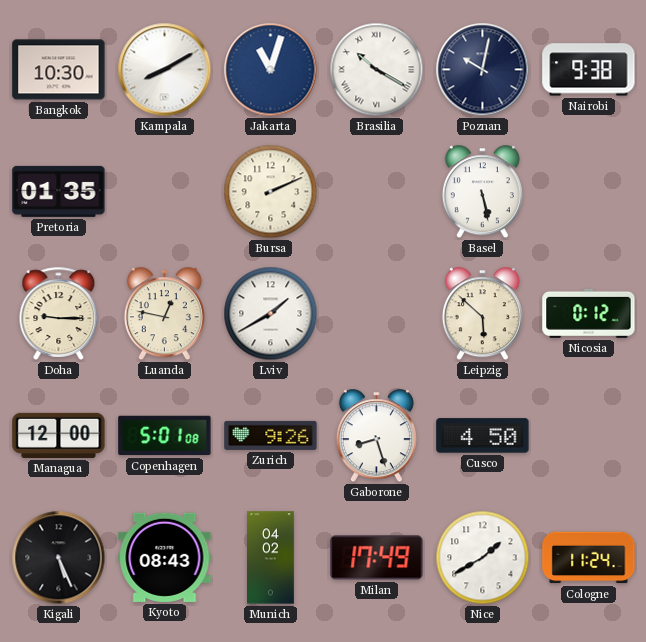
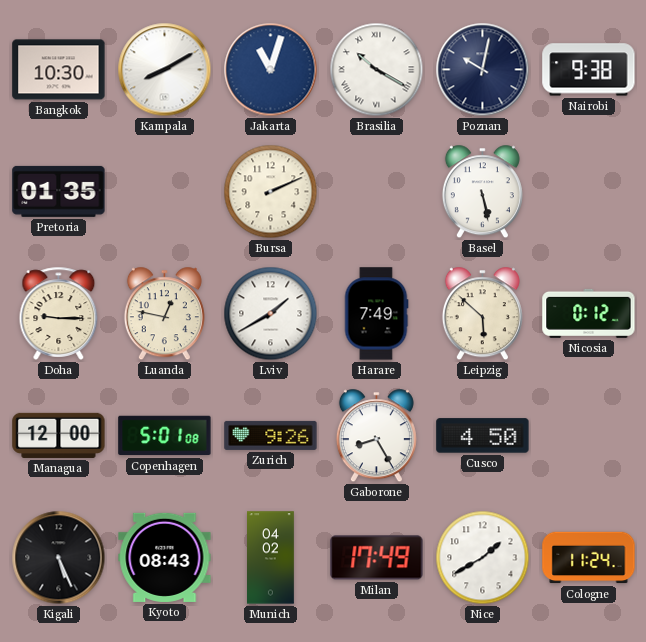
Harare: none -> 7:49 (376, 314)
Gaborone: 8:27 -> 8:25 (376, 436)
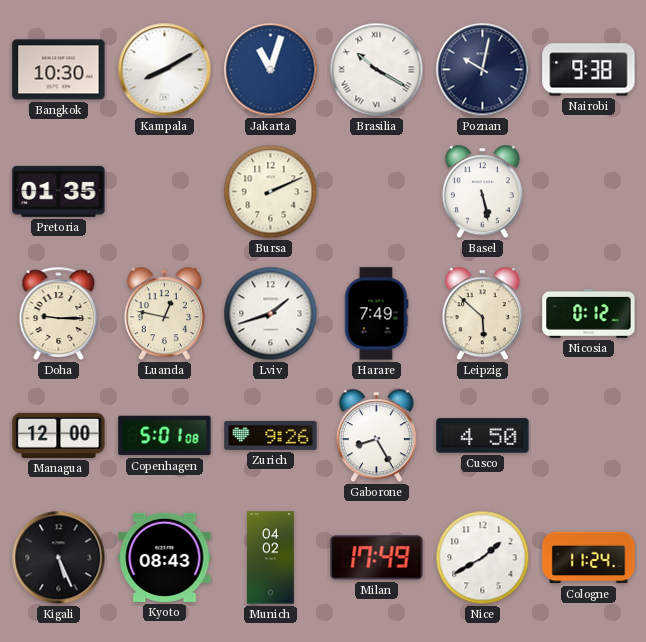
Lviv: 1:40 -> 1:42 (271, 314)
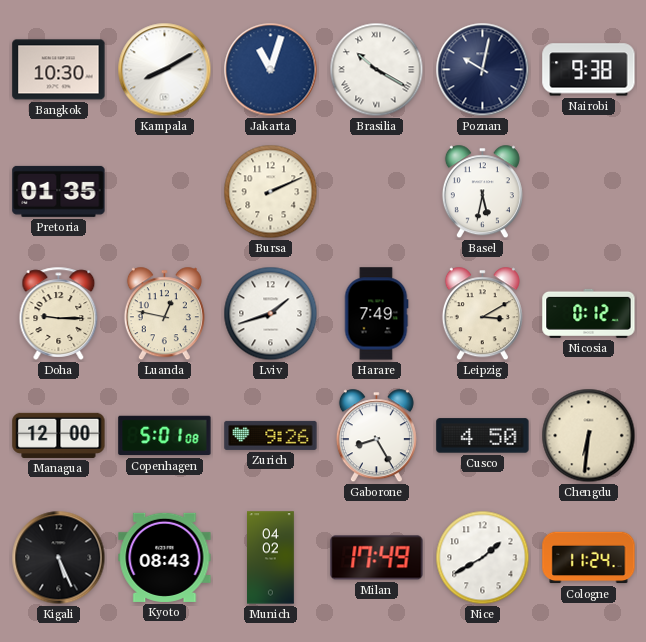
Basel: 5:28 -> 5:32 (482, 192)
Leipzig: 5:52 -> 3:10 (482, 314)
Chengdu: none -> 6:31 (589, 436)
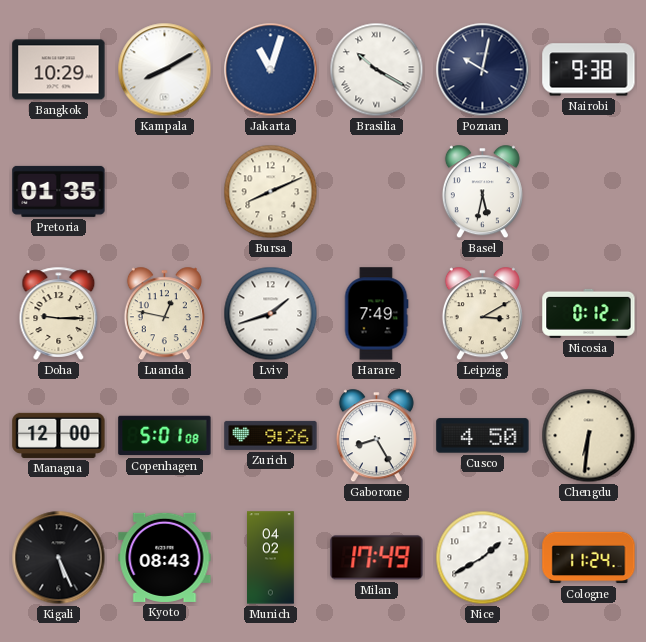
Bangkok: 10:30 -> 10:29 (59, 70)
Bursa: 2:11 -> 8:11 (271, 192)
